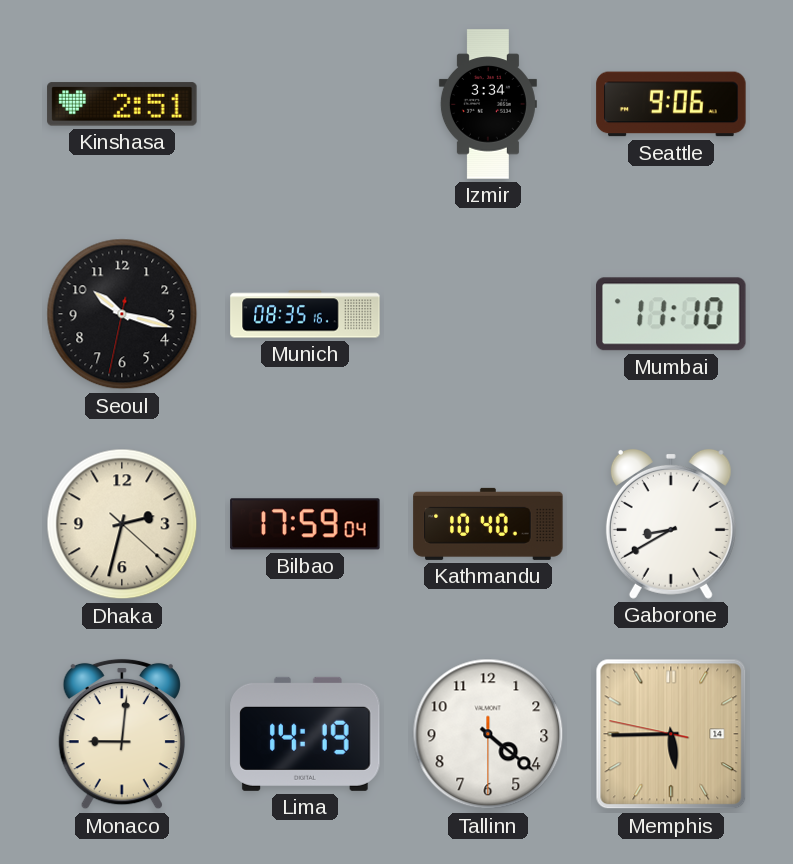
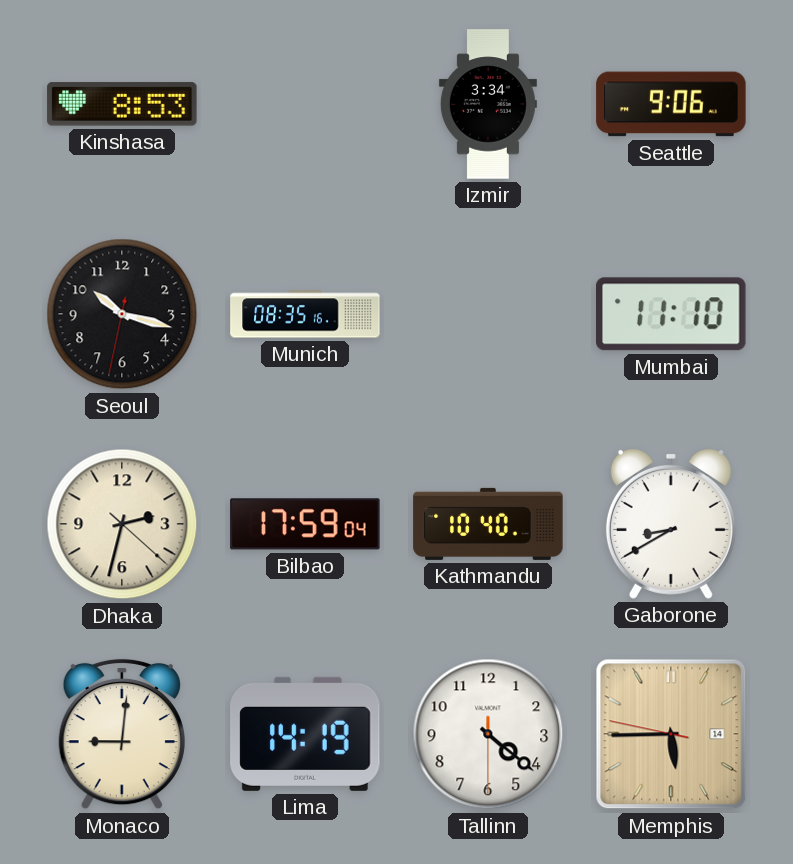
Kinshasa: 2:51 -> 8:53 (122, 104)
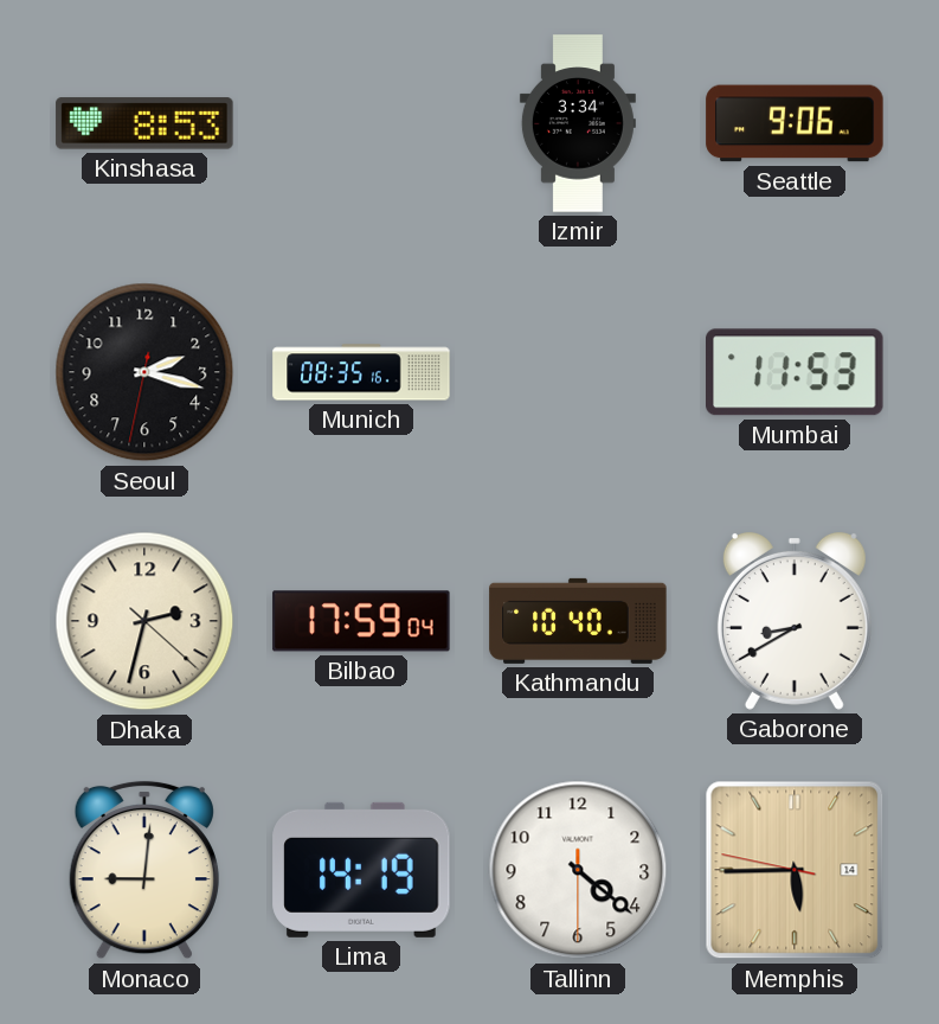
Seoul: 10:17 -> 2:17 (144, 372)
Mumbai: 11:10 -> 11:53 (796, 372)
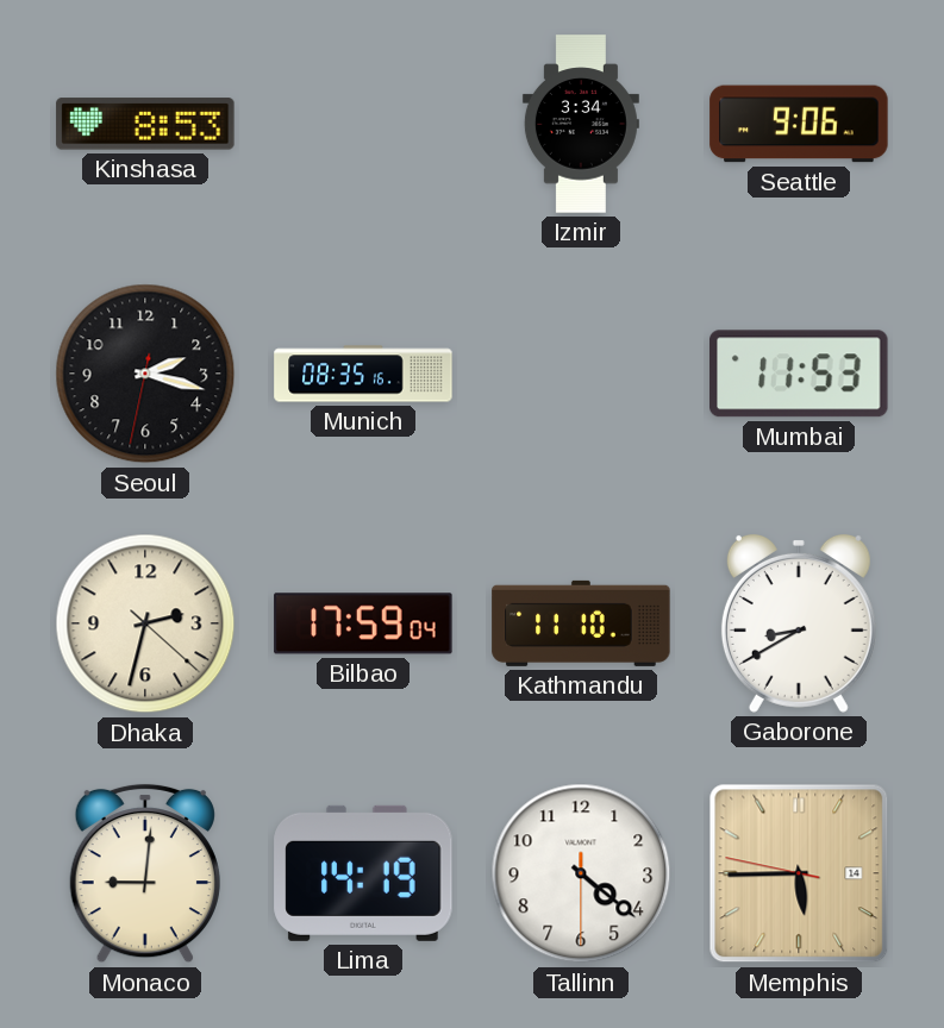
Kathmandu: 10:40 -> 11:10 (581, 623)
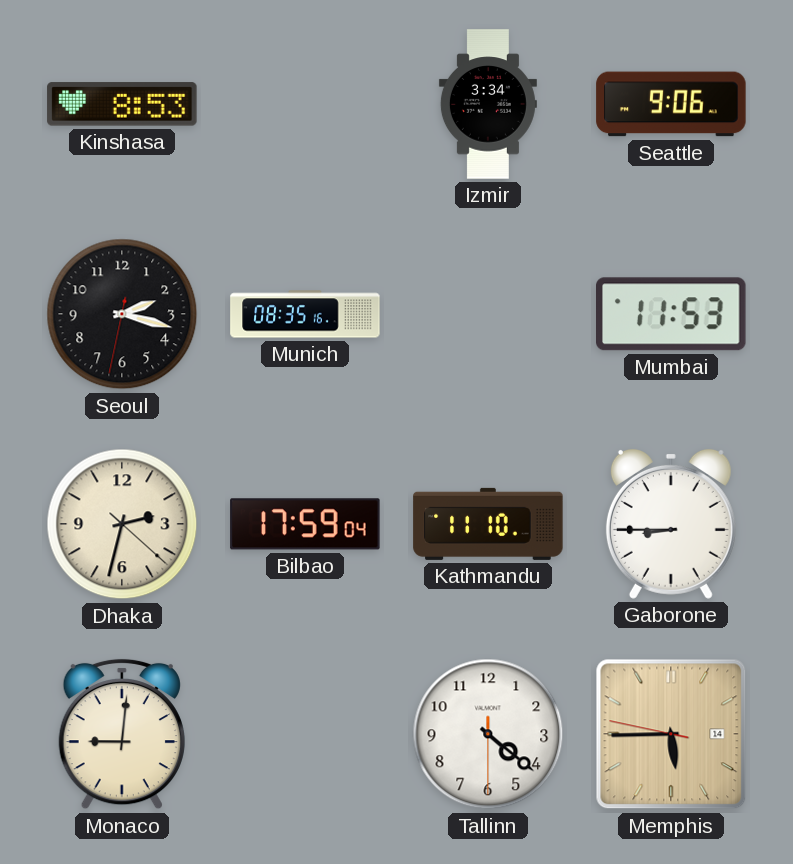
Gaborone: 8:40 -> 8:45 (671, 524)
Lima: 14:19 -> none (363, 873)
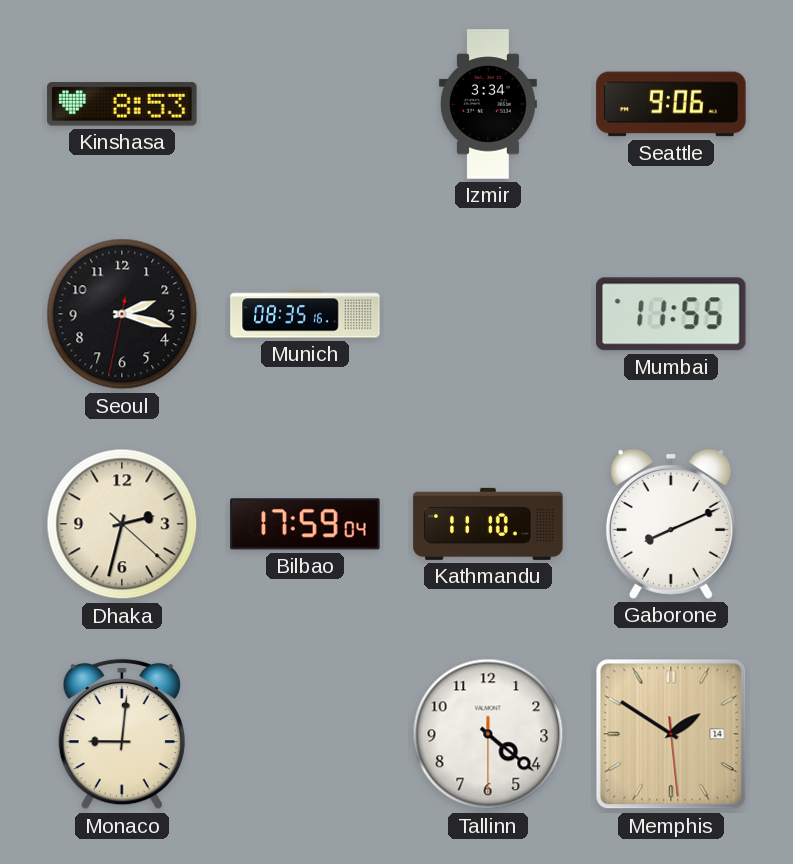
Mumbai: 11:53 -> 11:55 (672, 314)
Gaborone: 8:45 -> 8:11 (671, 524)
Memphis: 5:44 -> 1:50 (671, 734)
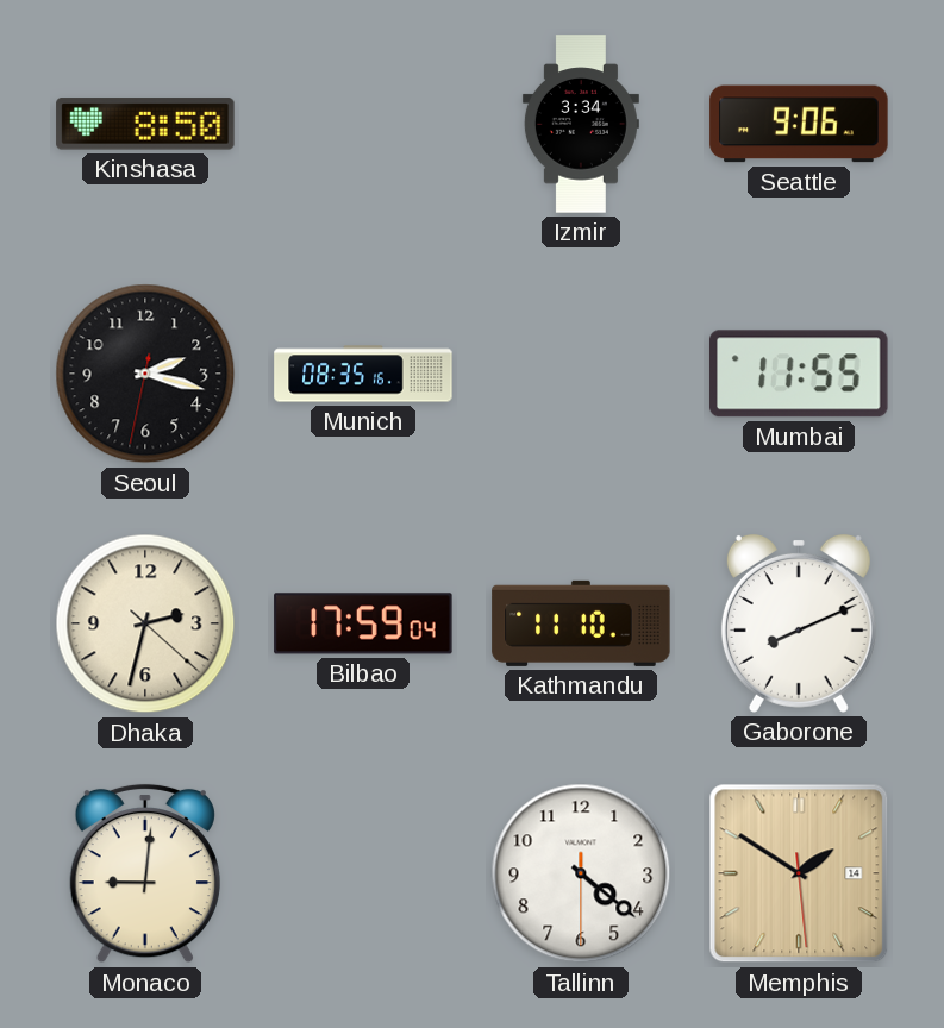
Kinshasa: 8:53 -> 8:50 (145, 124)
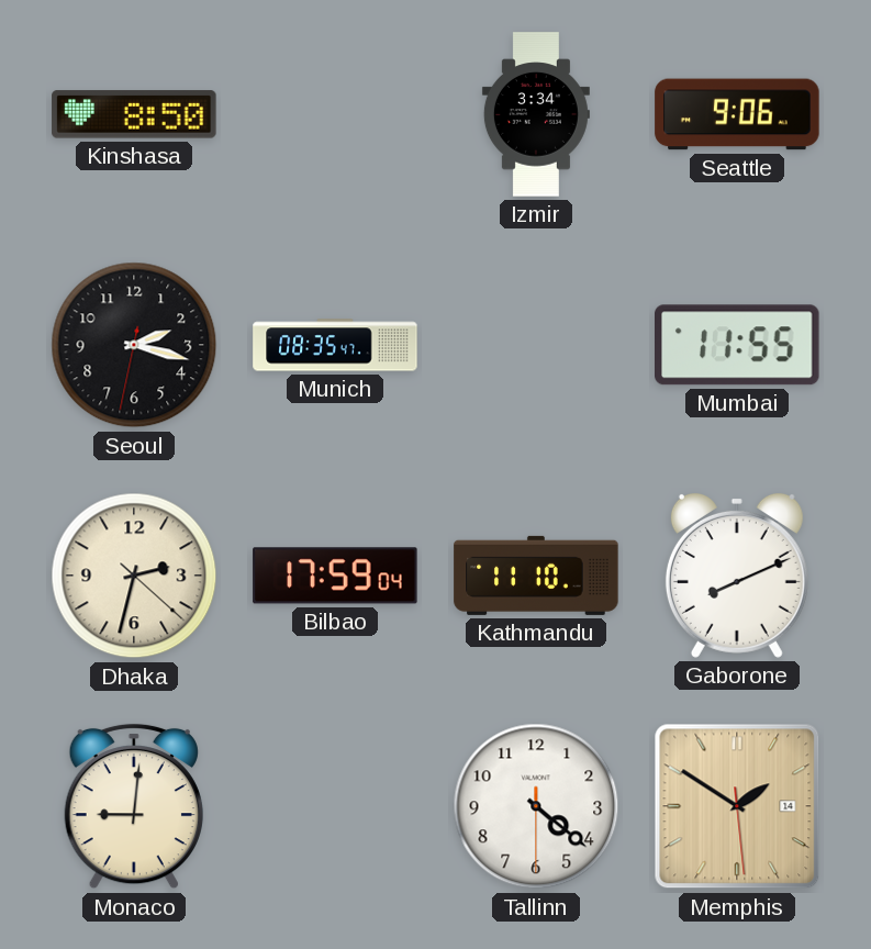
Munich: 08:35:16 -> 08:35:47 (335, 345)
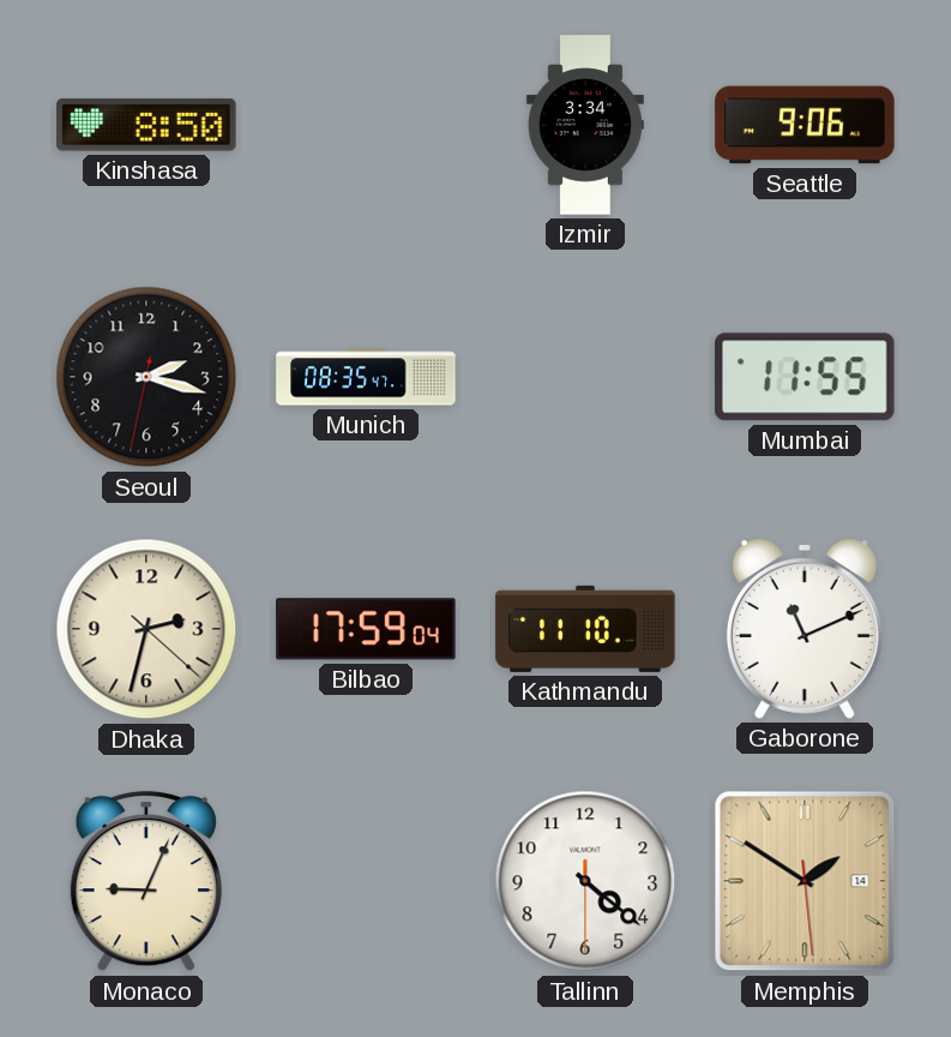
Gaborone: 8:11 -> 11:11 (805, 629)
Monaco: 9:01 -> 9:04 (146, 881)
